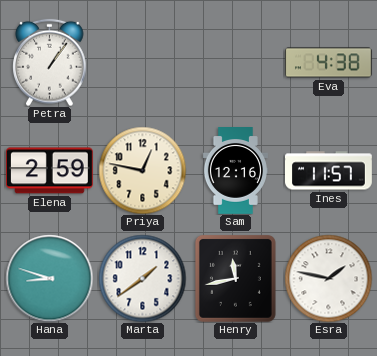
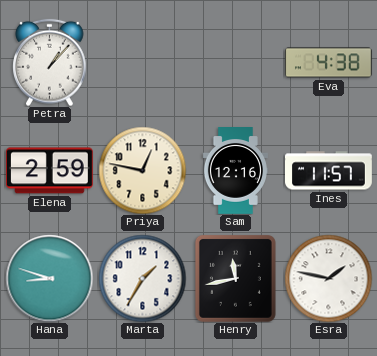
Petra: 1:06 -> 1:07 (50, 62)
Marta: 1:39 -> 1:35 (142, 278)
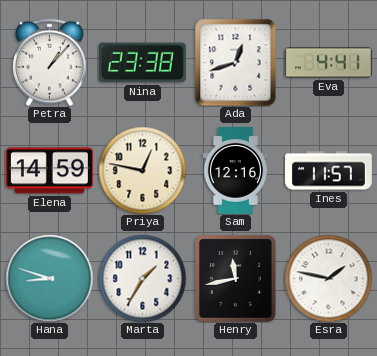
Nina: none -> 23:38 (142, 63)
Ada: none -> 12:42 (236, 62)
Eva: 4:38 -> 4:41 (329, 63)
Elena: 2:59 -> 14:59 (49, 171)
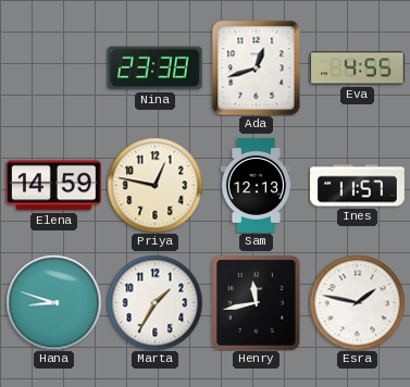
Petra: 1:07 -> none (50, 62)
Eva: 4:41 -> 4:55 (358, 68)
Sam: 12:16 -> 12:13 (256, 186)
